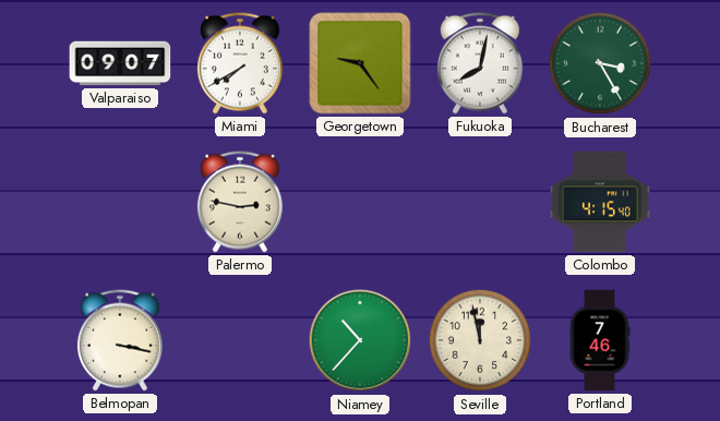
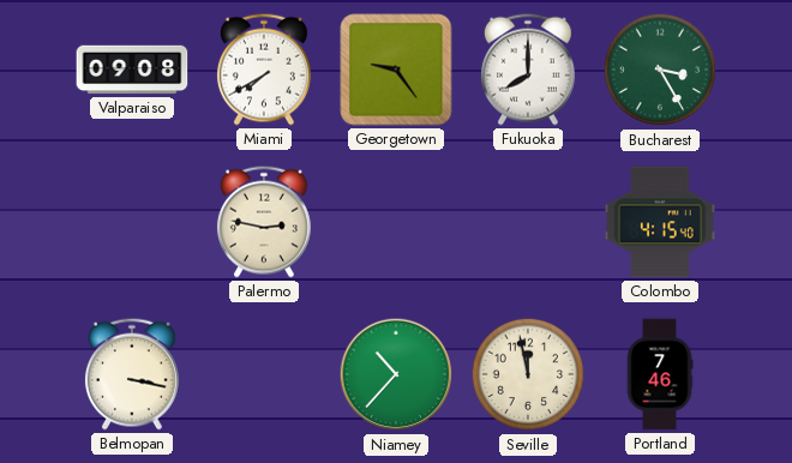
Valparaiso: 09:07 -> 09:08 (132, 70)
Fukuoka: 8:02 -> 8:00 (528, 70)
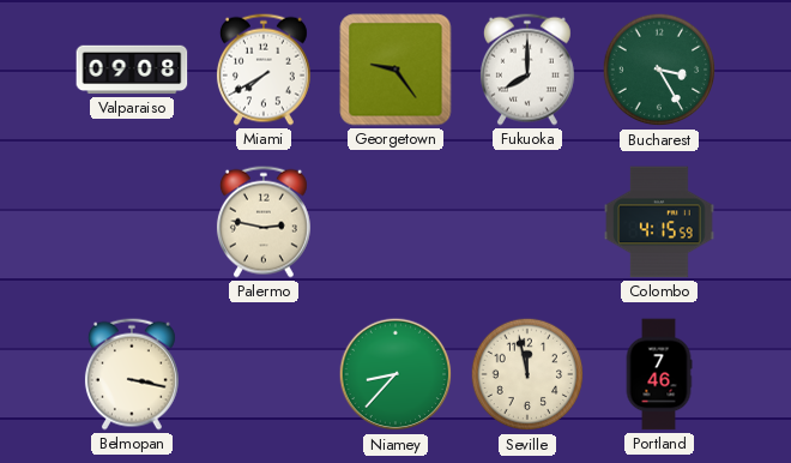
Colombo: 4:15:40 -> 4:15:59 (659, 222)
Niamey: 10:37 -> 8:37 (395, 374)
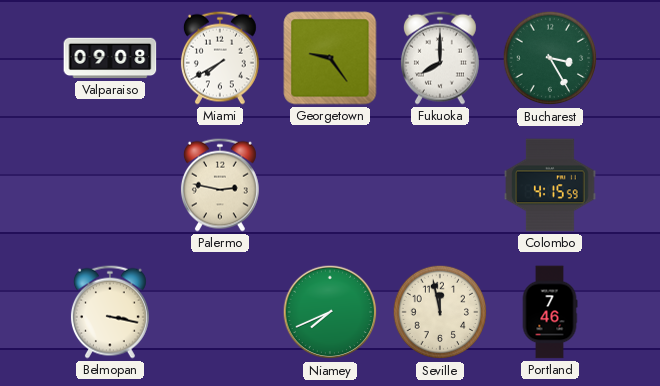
Niamey: 8:37 -> 7:41 (330, 312)
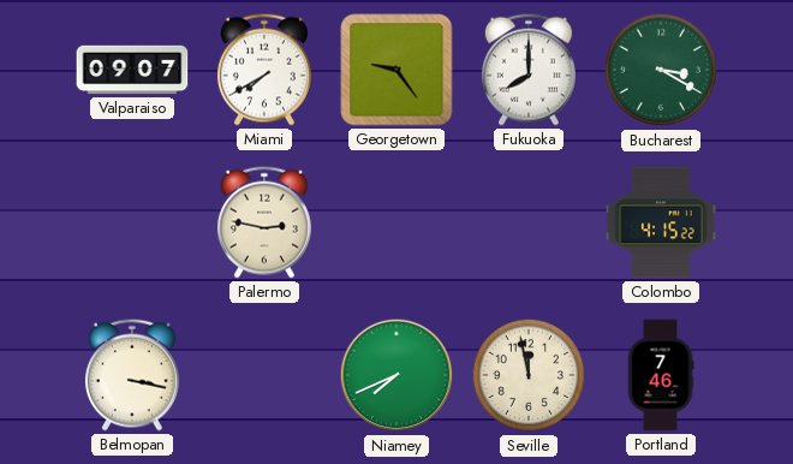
Valparaiso: 09:08 -> 09:07 (132, 70)
Bucharest: 3:25 -> 3:20 (661, 70)
Colombo: 4:15:59 -> 4:15:22 (661, 222)
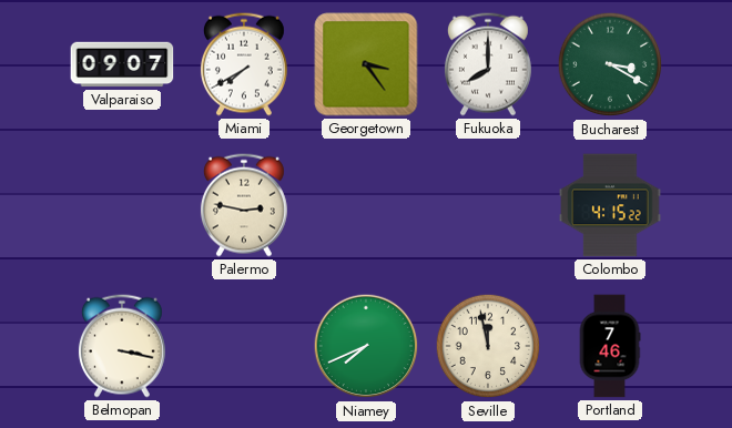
Georgetown: 9:24 -> 3:24 (366, 64)
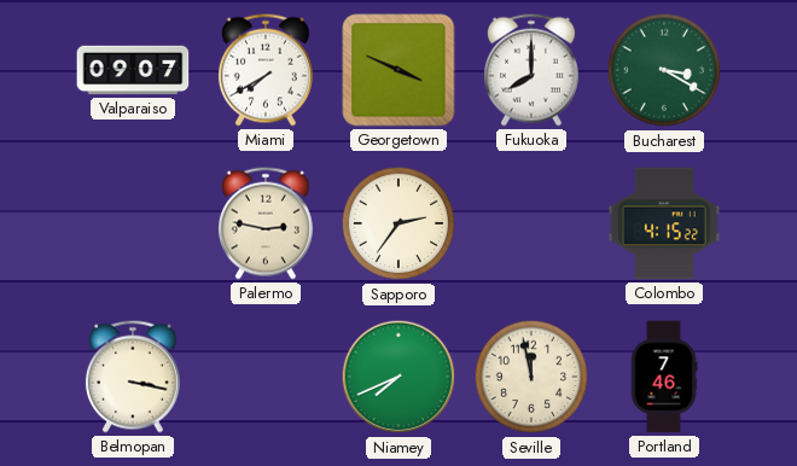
Georgetown: 3:24 -> 3:49 (398, 70)
Sapporo: none -> 2:36 (398, 223)
